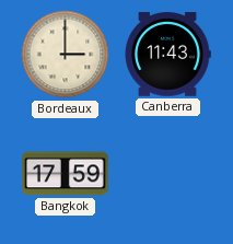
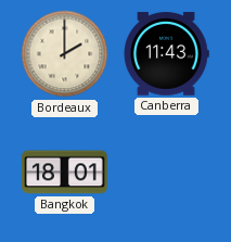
Bordeaux: 3:00 -> 2:00 (65, 54)
Bangkok: 17:59 -> 18:01 (65, 173)
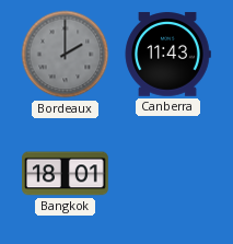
Bordeaux dial: cream -> grey (66, 55)
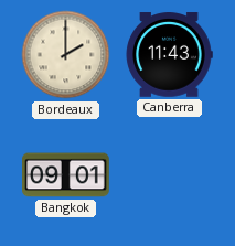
Bordeaux dial: grey -> cream (66, 55)
Bangkok: 18:01 -> 09:01 (66, 175)
